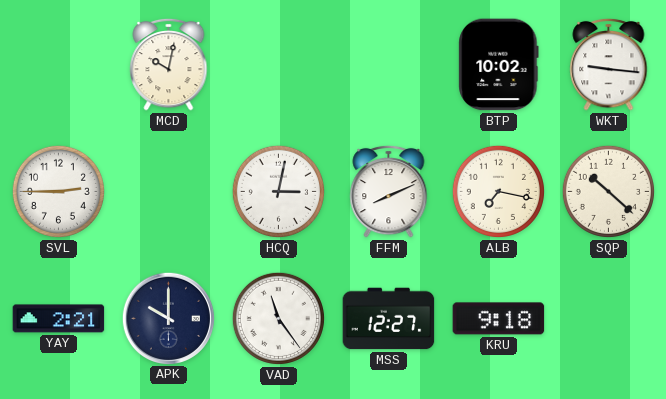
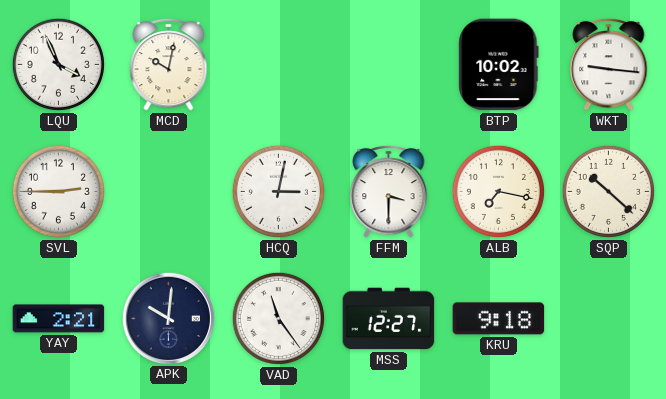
LQU: none -> 3:56 (58, 64)
FFM: 8:11 -> 3:30 (389, 191)
APK: 10:00 -> 10:01 (168, 318)
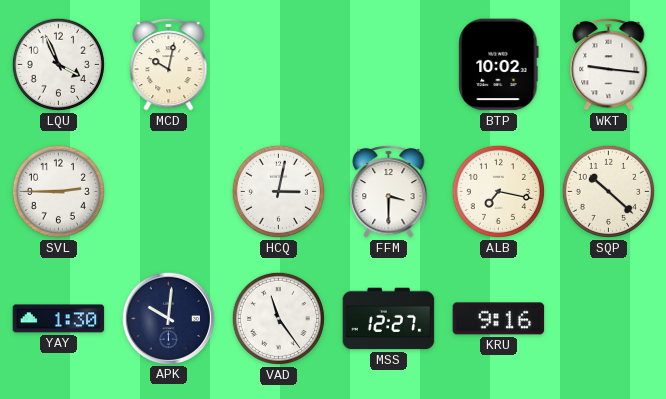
YAY: 2:21 -> 1:30 (59, 319)
KRU: 9:18 -> 9:16 (499, 319)
